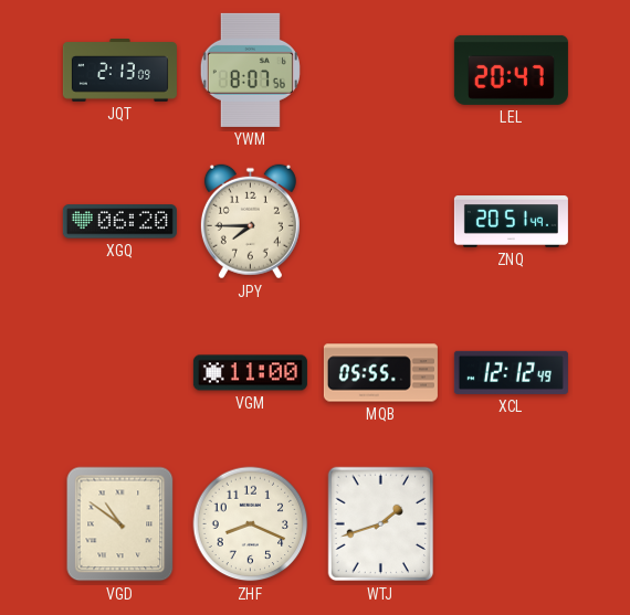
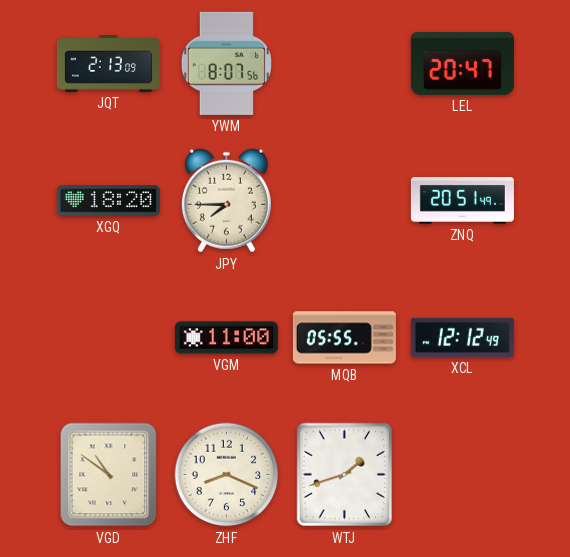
XGQ: 06:20 -> 18:20 (108, 201)
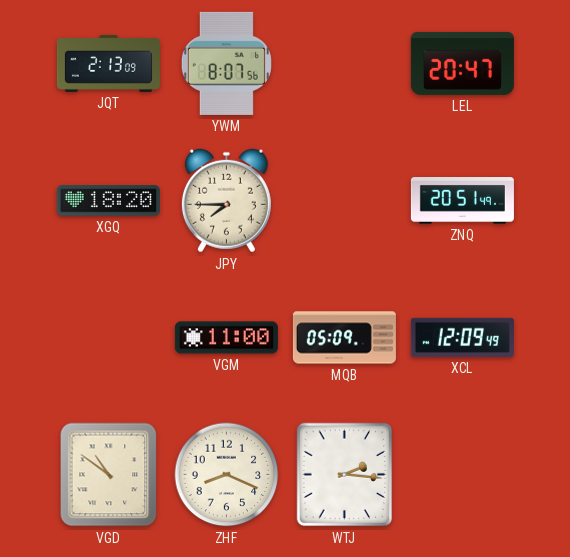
MQB: 05:55 -> 05:09 (344, 338)
XCL: 12:12 -> 12:09 (462, 337)
WTJ: 1:42 -> 2:16 (345, 475)
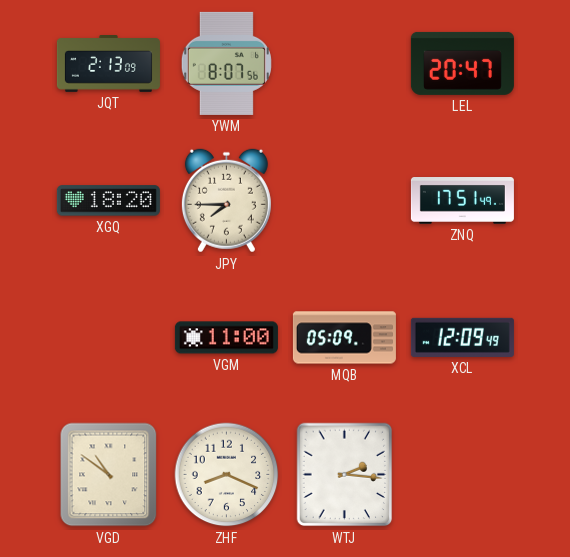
ZNQ: 20:51 -> 17:51 (462, 201)
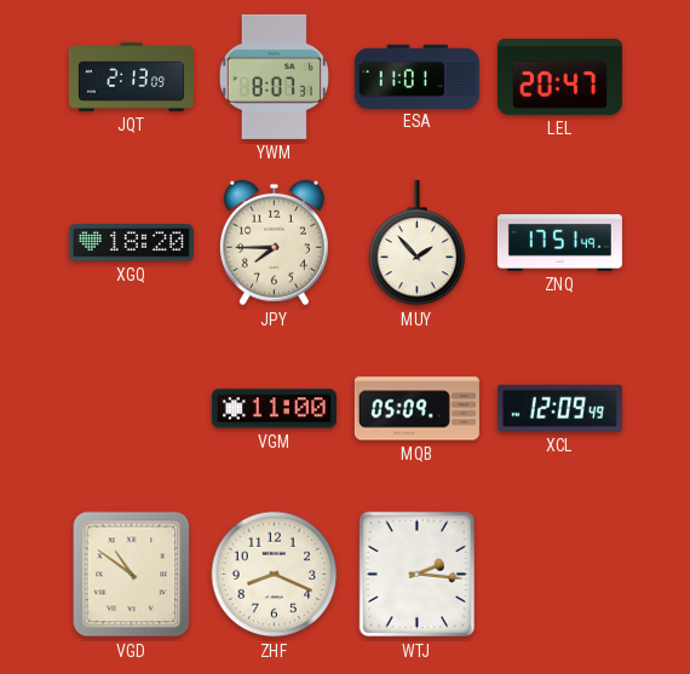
YWM: 8:07:56 -> 8:07:31 (274, 76)
ESA: none -> 11:01 (416, 76)
MUY: none -> 1:53 (418, 243)
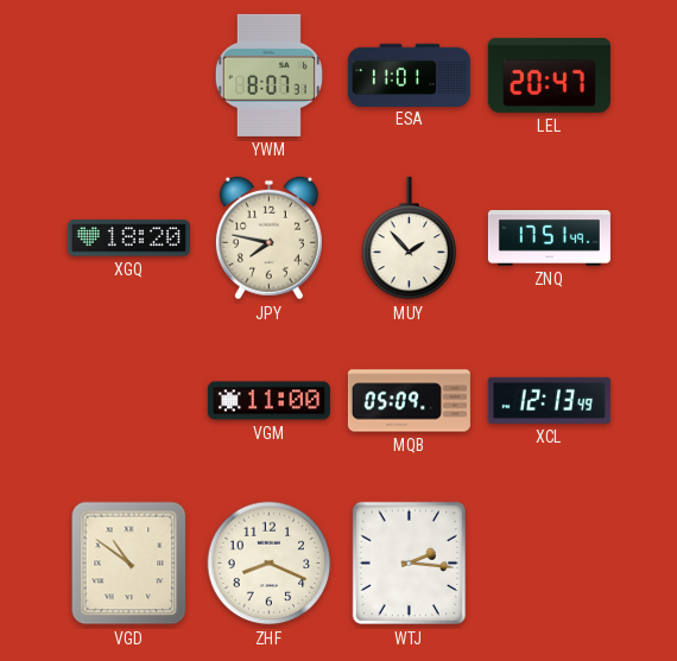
JQT: 2:13 -> none (131, 77)
JPY: 7:45 -> 7:47 (268, 239)
XCL: 12:09 -> 12:13 (549, 400)
